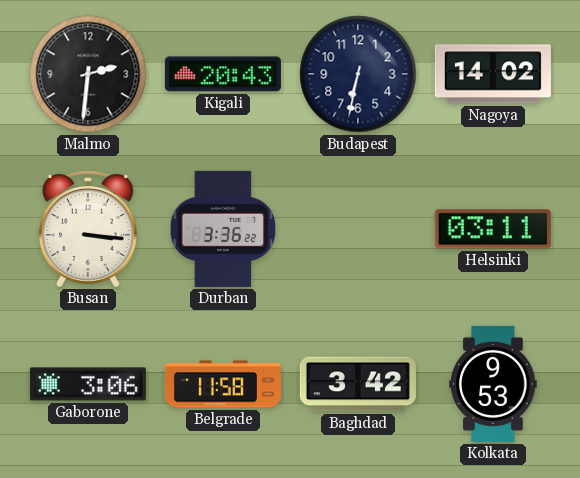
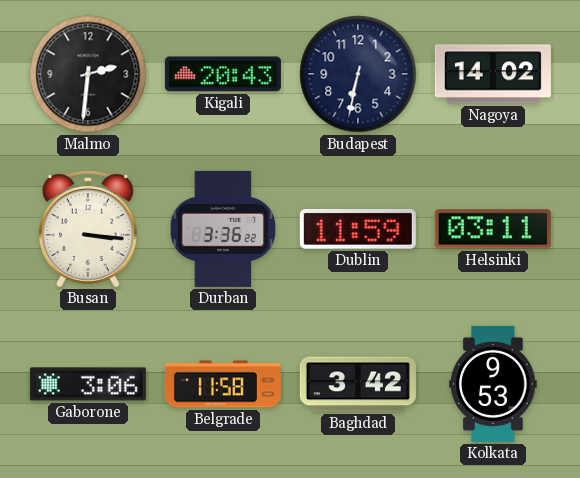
Dublin: none -> 11:59 (358, 230)
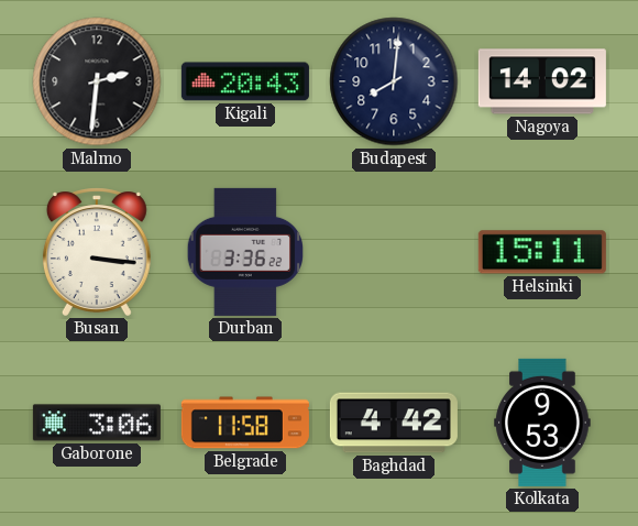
Budapest: 6:32 -> 8:01 (394, 81)
Dublin: 11:59 -> none (358, 230)
Helsinki: 03:11 -> 15:11 (542, 252)
Baghdad: 3:42 -> 4:42 (394, 423)
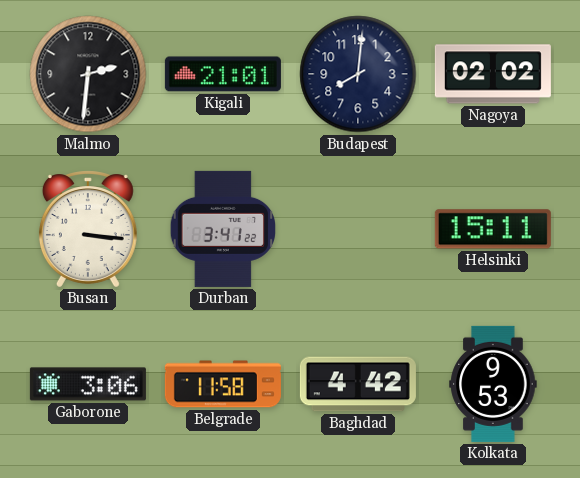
Kigali: 20:43 -> 21:01 (223, 74)
Nagoya: 14:02 -> 02:02 (493, 74)
Durban: 3:36 -> 3:41 (222, 229)
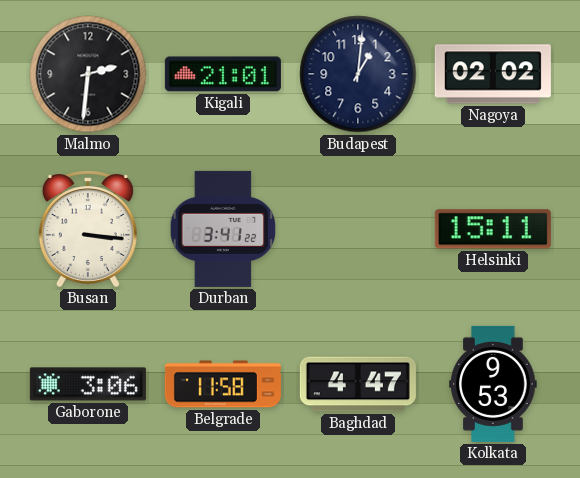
Budapest: 8:01 -> 1:01 (358, 74)
Baghdad: 4:42 -> 4:47 (358, 384)
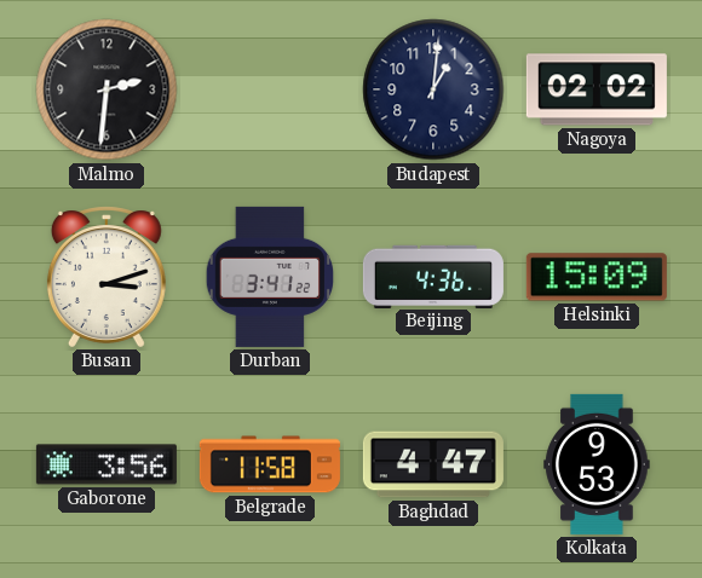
Kigali: 21:01 -> none (223, 74)
Busan: 3:16 -> 3:12 (107, 277)
Beijing: none -> 4:36 (433, 276)
Helsinki: 15:11 -> 15:09 (597, 277)
Gaborone: 3:06 -> 3:56 (107, 464)
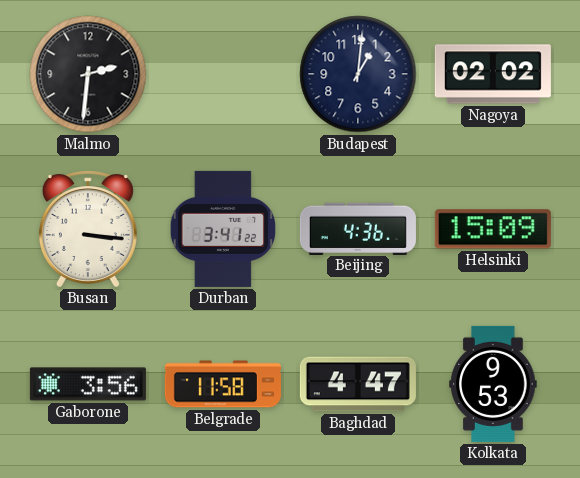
Busan: 3:12 -> 3:16 (88, 229)
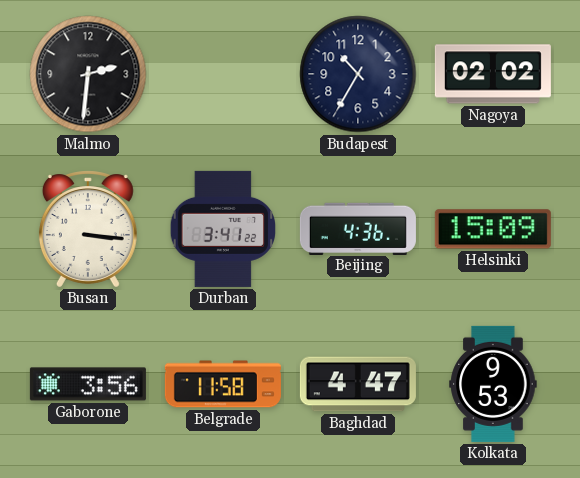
Budapest: 1:01 -> 10:35 (358, 74)
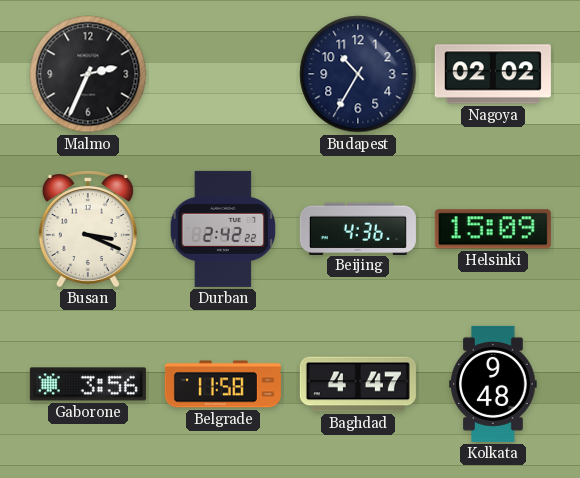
Malmo: 2:31 -> 2:34 (88, 74)
Busan: 3:16 -> 3:19 (88, 229)
Durban: 3:41 -> 2:42 (222, 229)
Kolkata: 9:53 -> 9:48 (493, 384)
